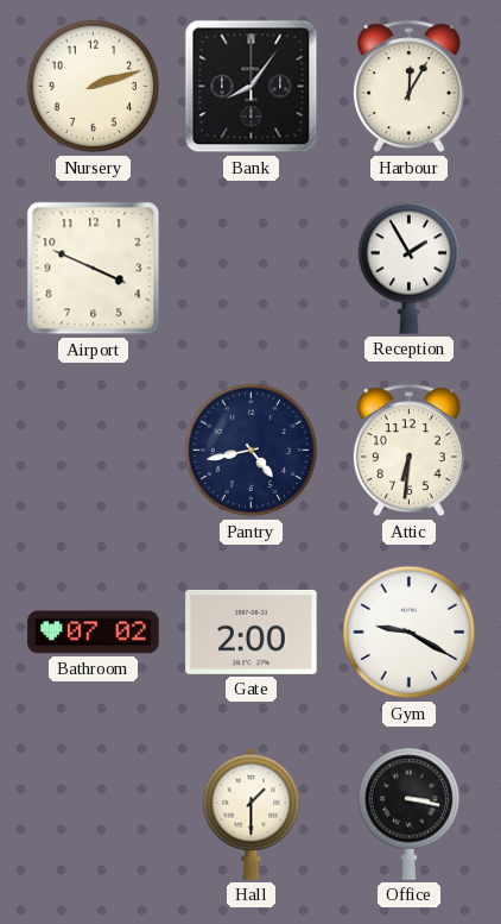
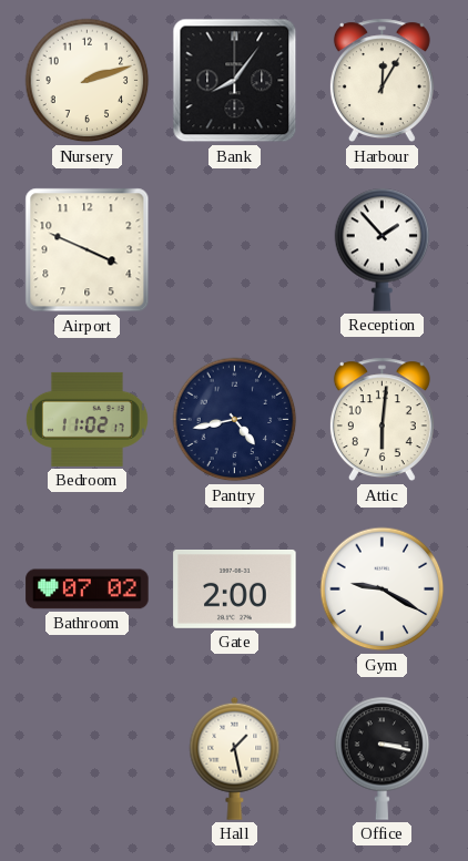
Reception: 1:55 -> 1:53 (383, 249)
Bedroom: none -> 11:02 (88, 419)
Attic: 6:31 -> 6:01 (381, 420)
Hall: 1:30 -> 1:28 (235, 758)
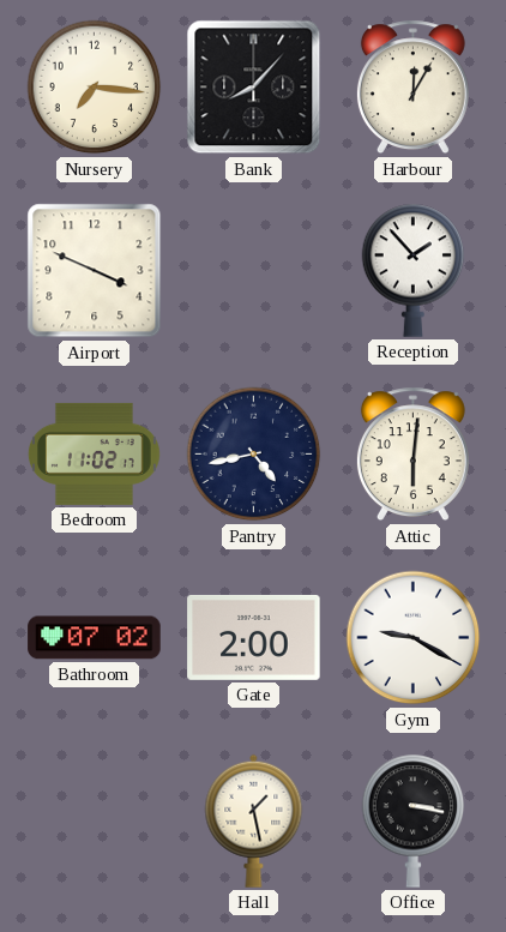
Nursery: 2:12 -> 7:16 (95, 88)
Bank: 8:06 -> 8:07 (254, 88)
